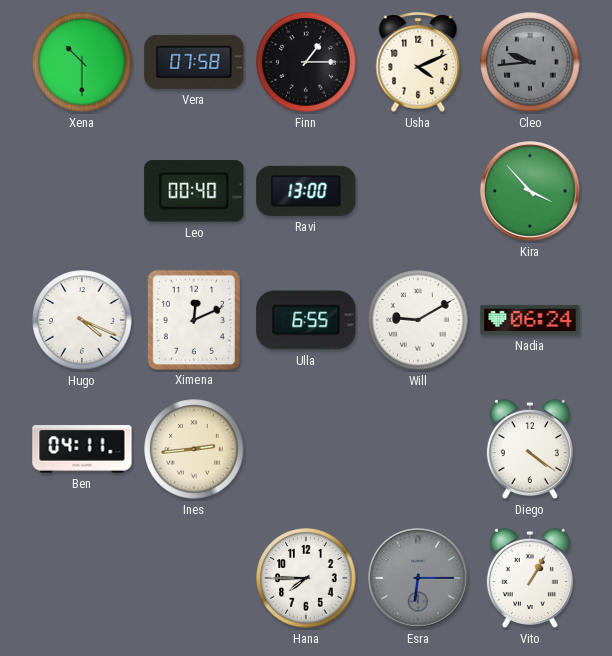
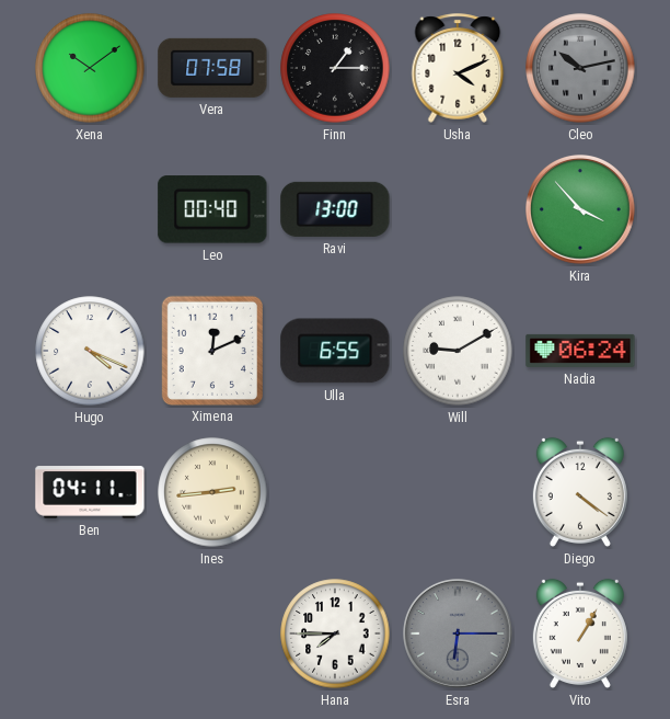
Xena: 10:30 -> 10:09 (90, 68)
Cleo: 9:44 -> 10:13 (580, 68)
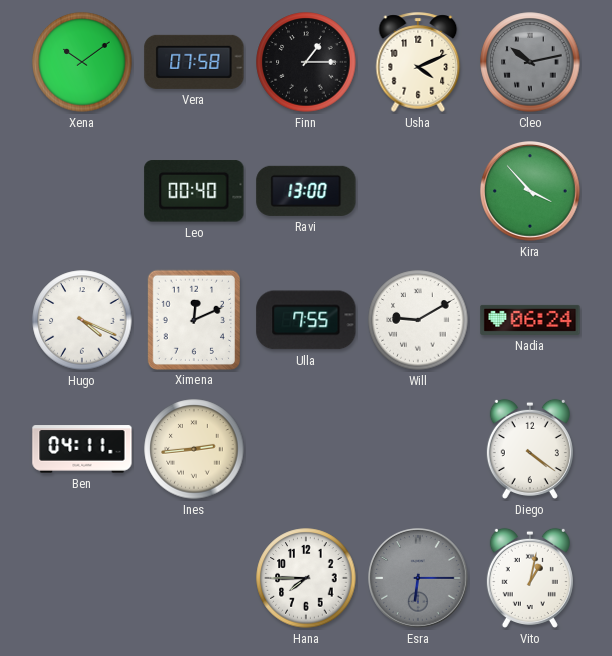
Ulla: 6:55 -> 7:55 (306, 320)
Vito: 1:05 -> 1:02 (530, 578)
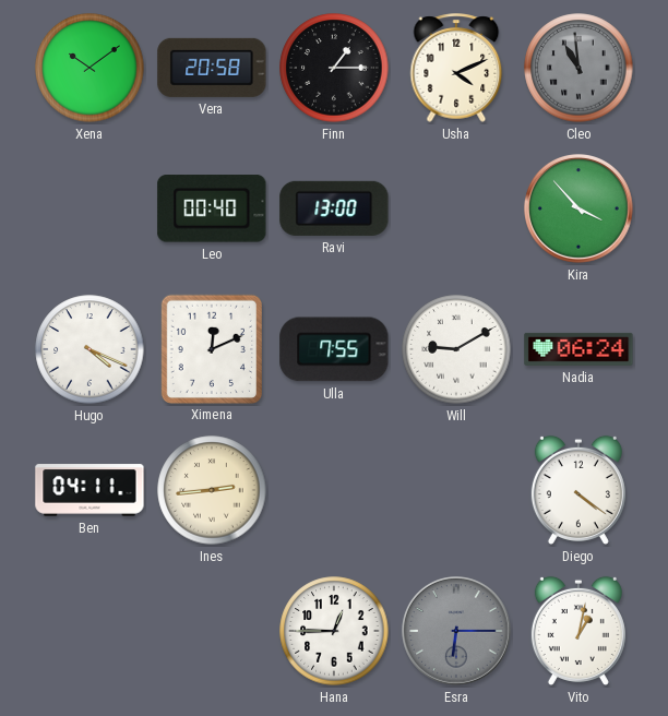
Vera: 07:58 -> 20:58 (212, 68)
Cleo: 10:13 -> 10:59 (578, 68)
Hana: 7:45 -> 12:45 (334, 631)
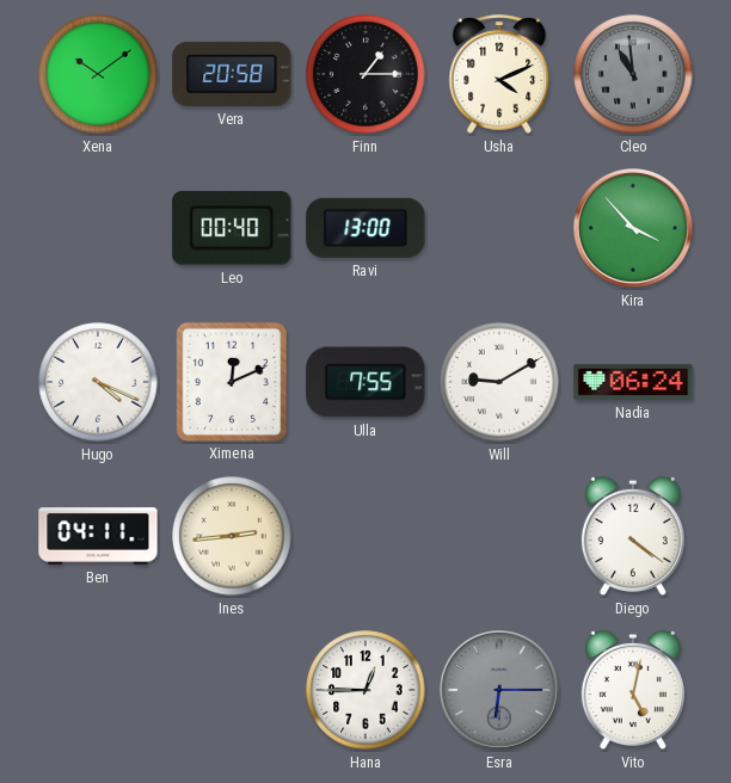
Vito: 1:02 -> 5:02 (633, 690)
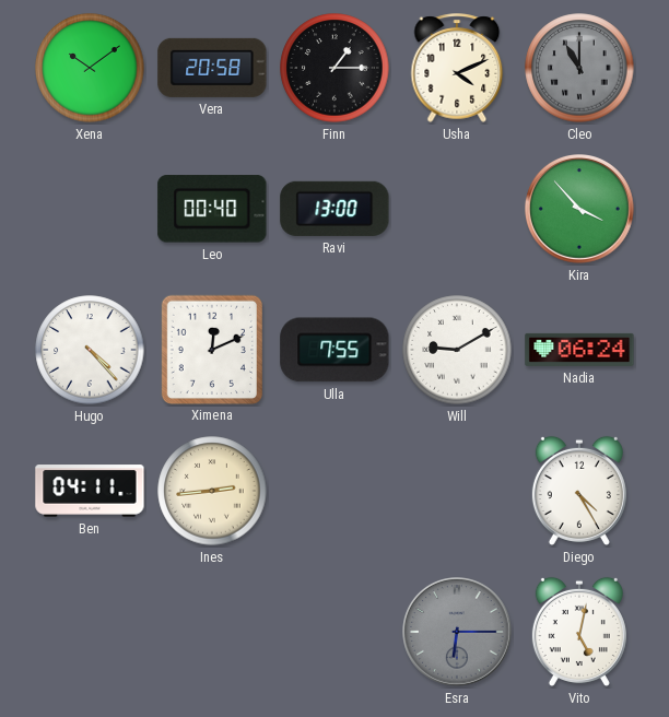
Cleo: 10:59 -> 11:00 (579, 68)
Hugo: 4:19 -> 4:23 (90, 350)
Diego: 4:21 -> 4:25 (579, 491)
Hana: 12:45 -> none (365, 690)
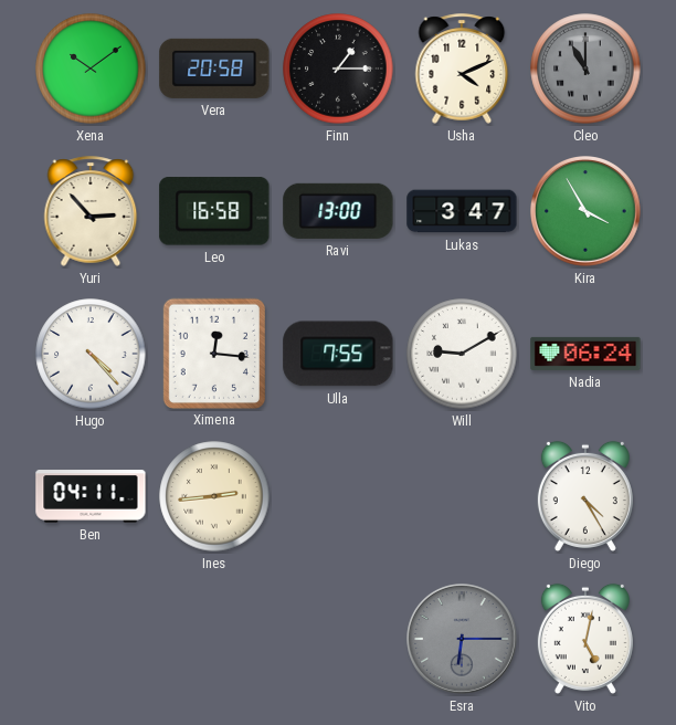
Yuri: none -> 2:53 (91, 211)
Leo: 00:40 -> 16:58 (214, 211)
Lukas: none -> 3:47 (462, 211)
Kira: 3:53 -> 3:55 (587, 212)
Ximena: 12:11 -> 12:16 (213, 353)
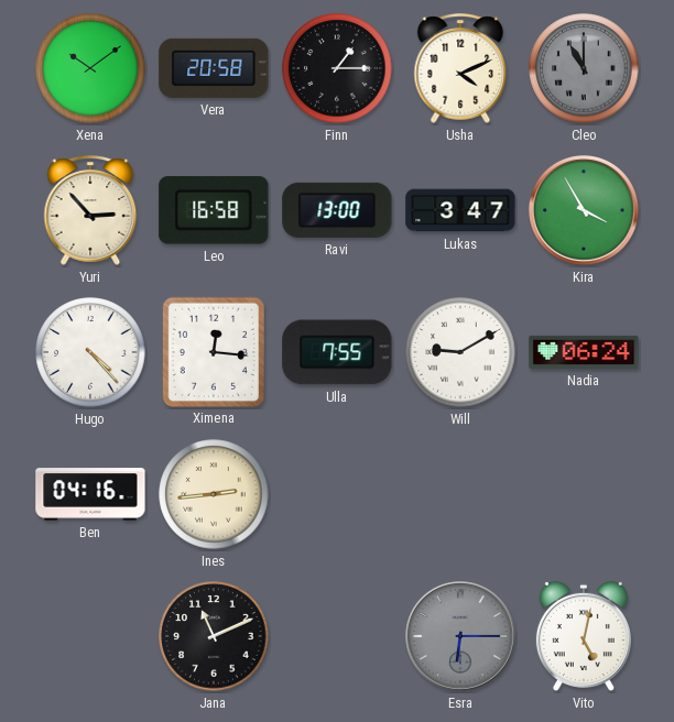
Ben: 04:11 -> 04:16 (90, 494)
Diego: 4:25 -> none (585, 496)
Jana: none -> 11:11 (214, 636)
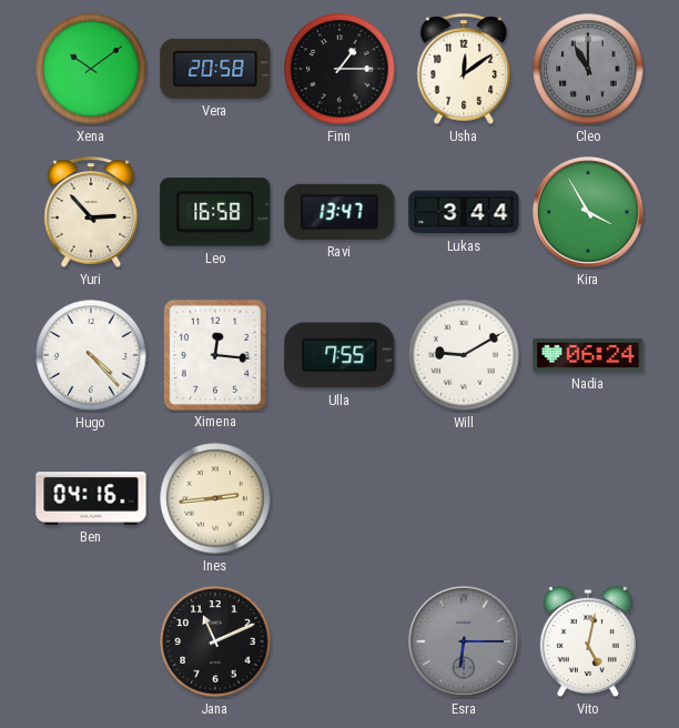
Usha: 4:11 -> 12:09 (464, 69)
Ravi: 13:00 -> 13:47 (339, 212)
Lukas: 3:47 -> 3:44 (464, 212)
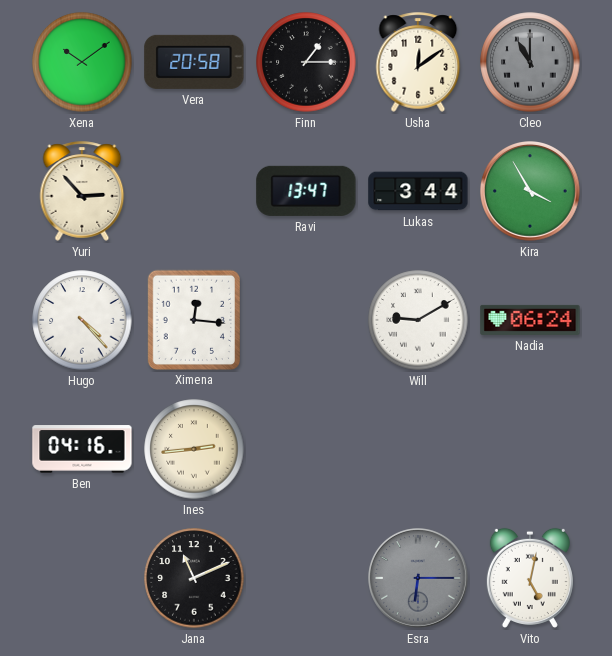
Leo: 16:58 -> none (215, 212)
Ulla: 7:55 -> none (339, 355)
